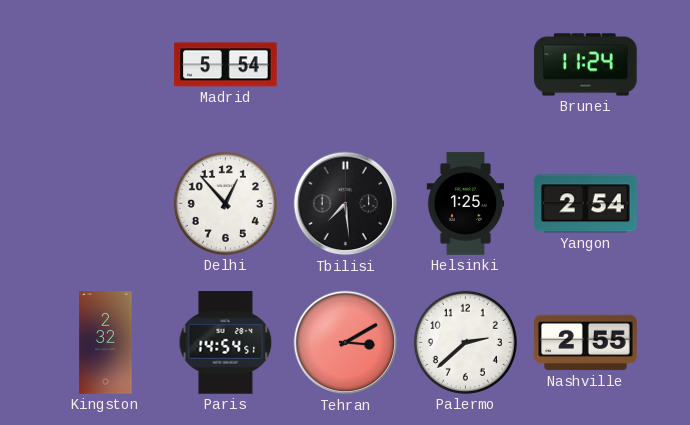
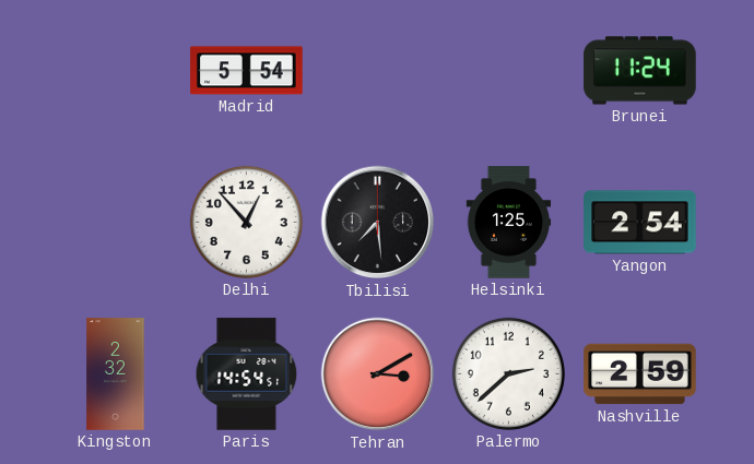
Nashville: 2:55 -> 2:59 (640, 374)
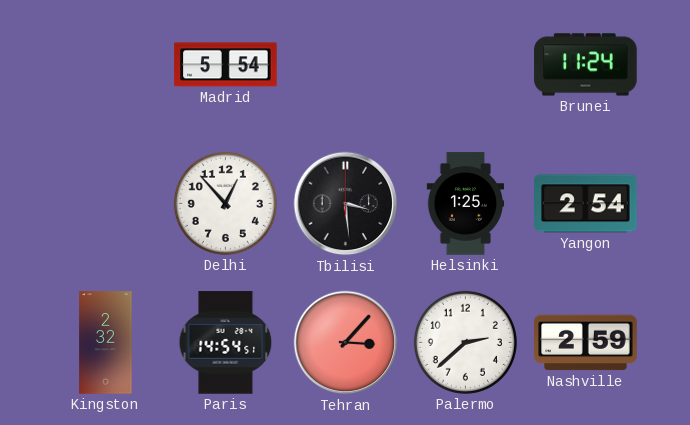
Tbilisi: 7:29 -> 3:29 (346, 204)
Tehran: 3:10 -> 3:07 (346, 343)
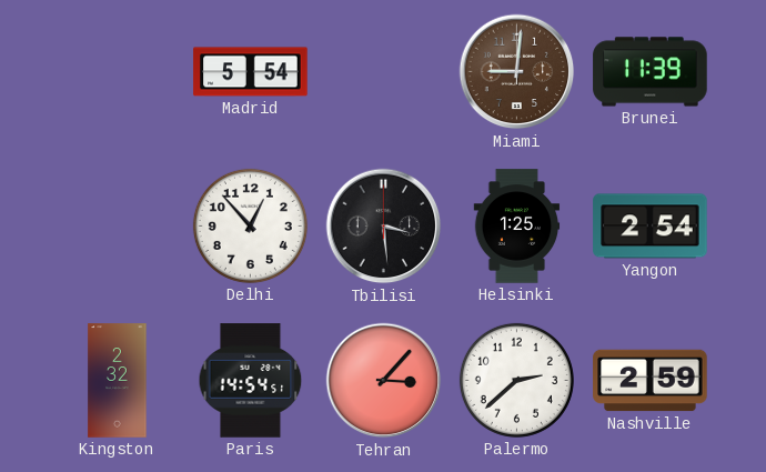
Miami: none -> 9:01 (517, 72)
Brunei: 11:24 -> 11:39 (651, 72)
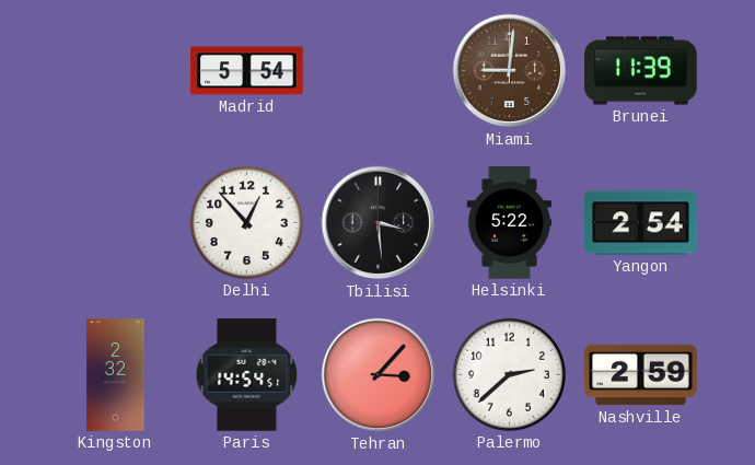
Helsinki: 1:25 -> 5:22 (510, 223)
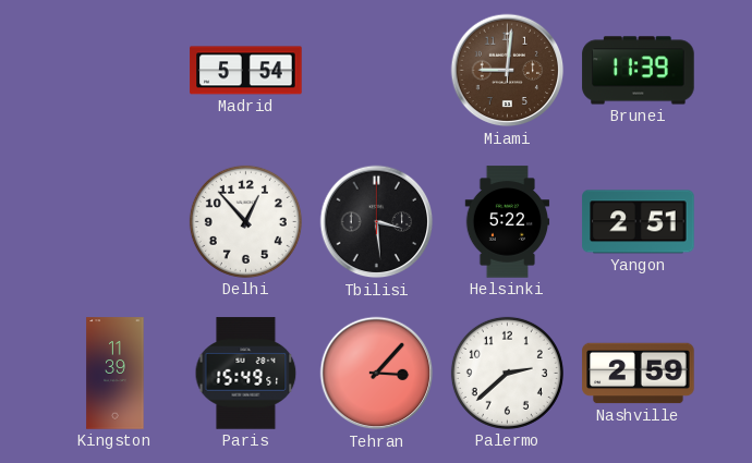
Yangon: 2:54 -> 2:51 (639, 222)
Kingston: 2:32 -> 11:39 (116, 374)
Paris: 14:54 -> 15:49 (246, 374)
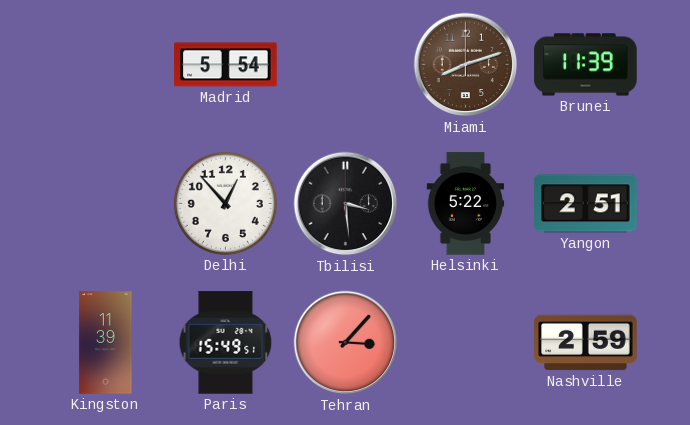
Miami: 9:01 -> 8:12 (466, 65)
Palermo: 2:38 -> none (507, 373)
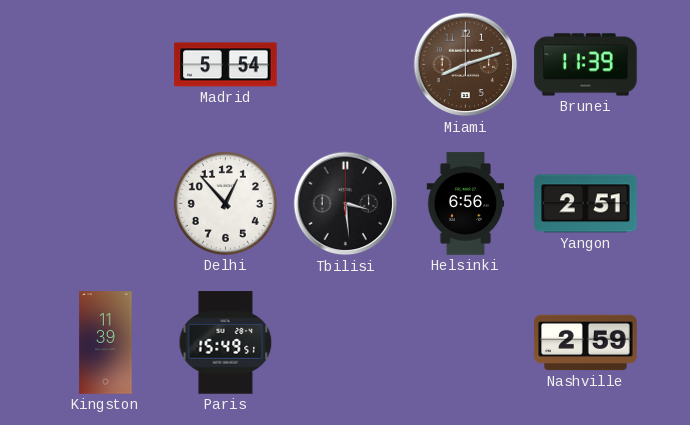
Helsinki: 5:22 -> 6:56 (466, 204)
Tehran: 3:07 -> none (346, 343)
